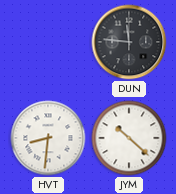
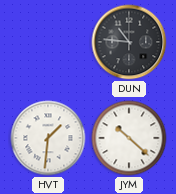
DUN: 11:46 -> 10:46 (129, 42)
HVT: 8:31 -> 1:31 (48, 138)
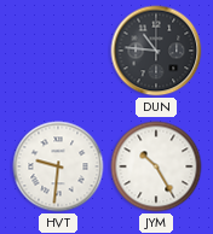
HVT: 1:31 -> 9:31 (58, 166)
JYM: 10:22 -> 10:25 (156, 166)
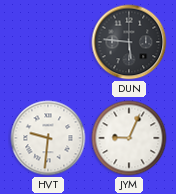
DUN: 10:46 -> 5:46 (129, 42)
JYM: 10:25 -> 9:04 (129, 138)
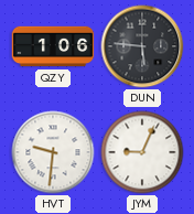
QZY: none -> 1:06 (53, 46)
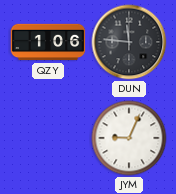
DUN: 5:46 -> 11:46 (129, 42)
HVT: 9:31 -> none (53, 152)
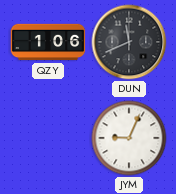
DUN: 11:46 -> 11:41 (129, 42)
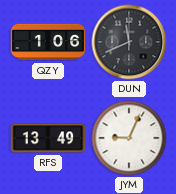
RFS: none -> 13:49 (48, 138)
